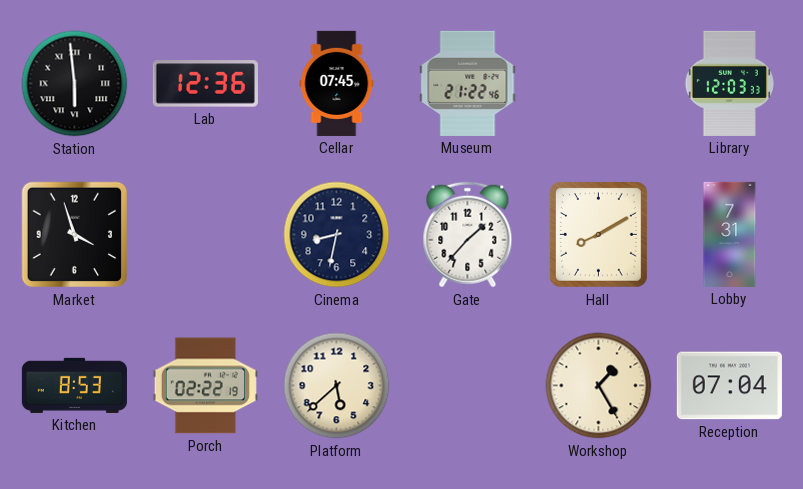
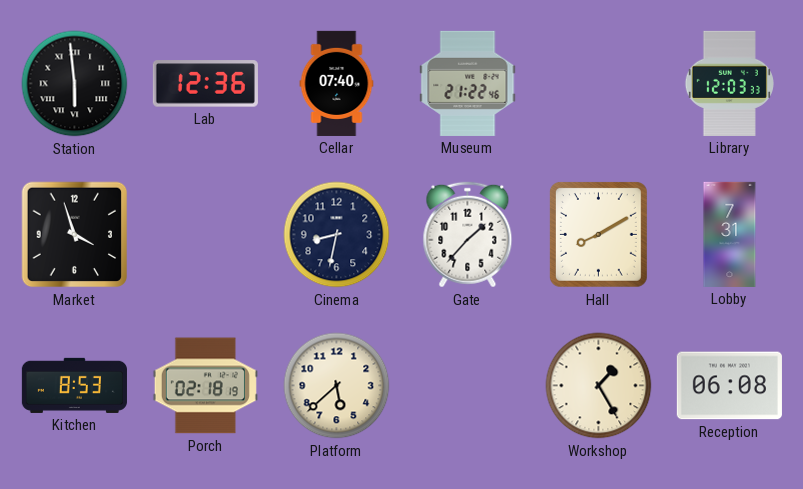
Cellar: 07:45 -> 07:40 (337, 83)
Porch: 02:22 -> 02:18 (205, 386)
Reception: 07:04 -> 06:08 (729, 386)
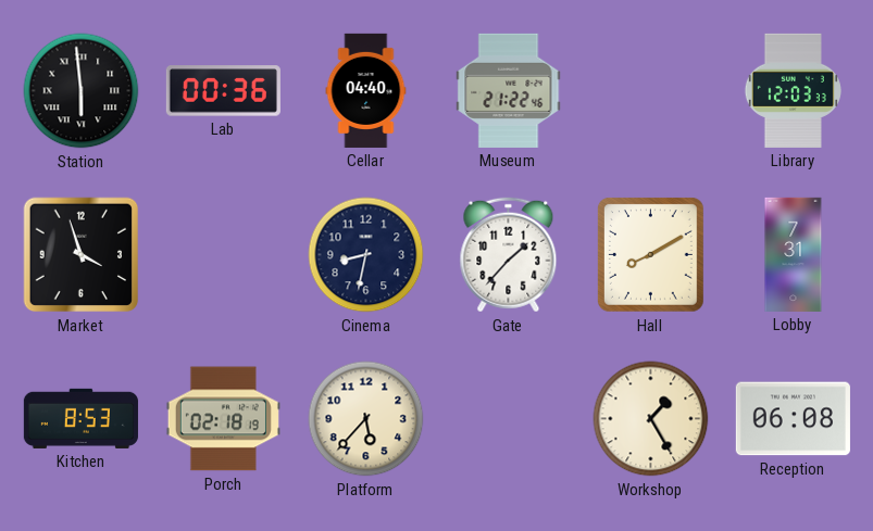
Lab: 12:36 -> 00:36 (223, 91)
Cellar: 07:40 -> 04:40 (366, 90)
Platform: 5:38 -> 5:37 (366, 419)
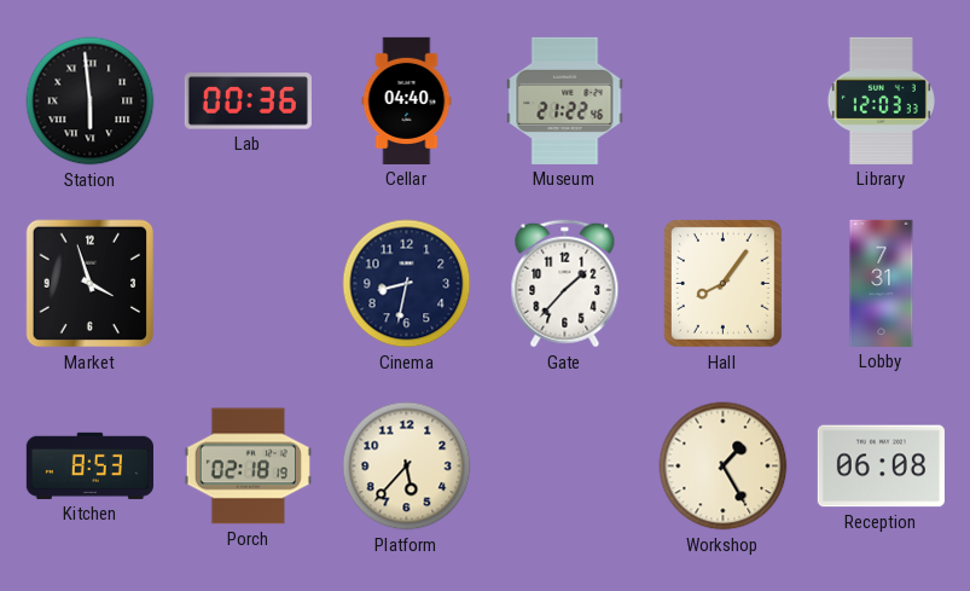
Hall: 8:10 -> 8:06 (722, 283)
